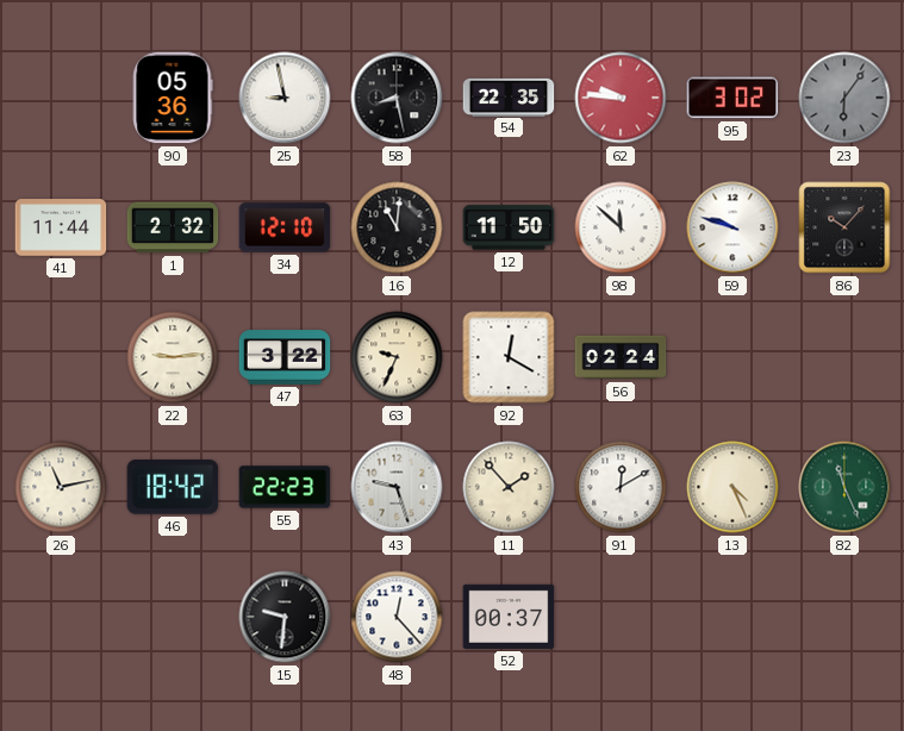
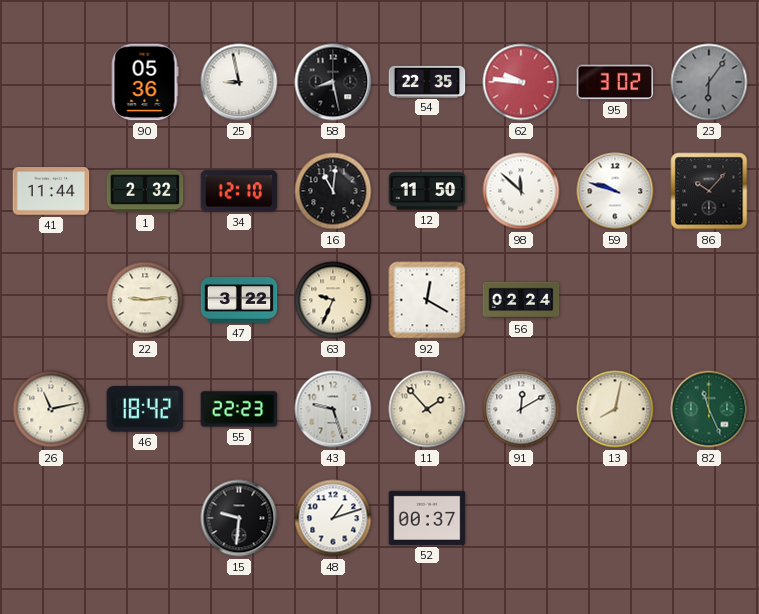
13: 4:26 -> 8:02 (615, 409)
48: 12:23 -> 1:12 (333, 518)
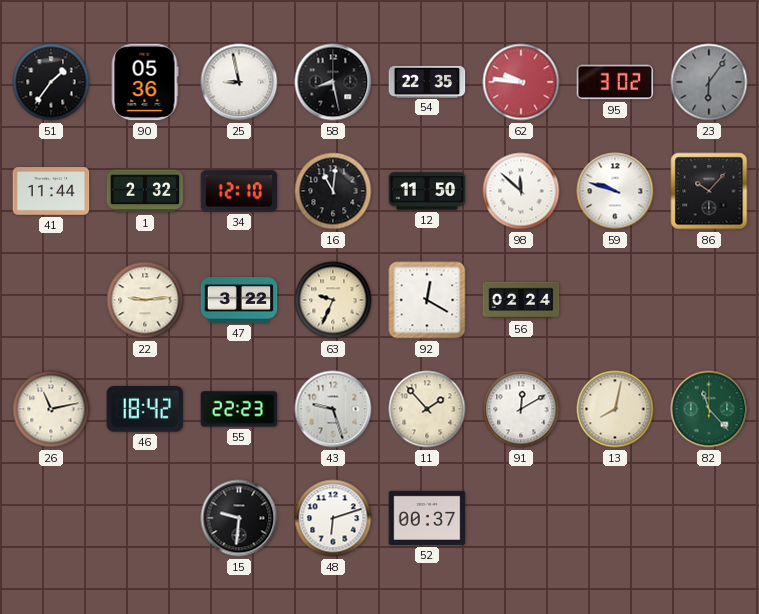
51: none -> 1:36 (51, 82)
82: 11:26 -> 11:23 (709, 409)
48: 1:12 -> 6:12 (333, 518)
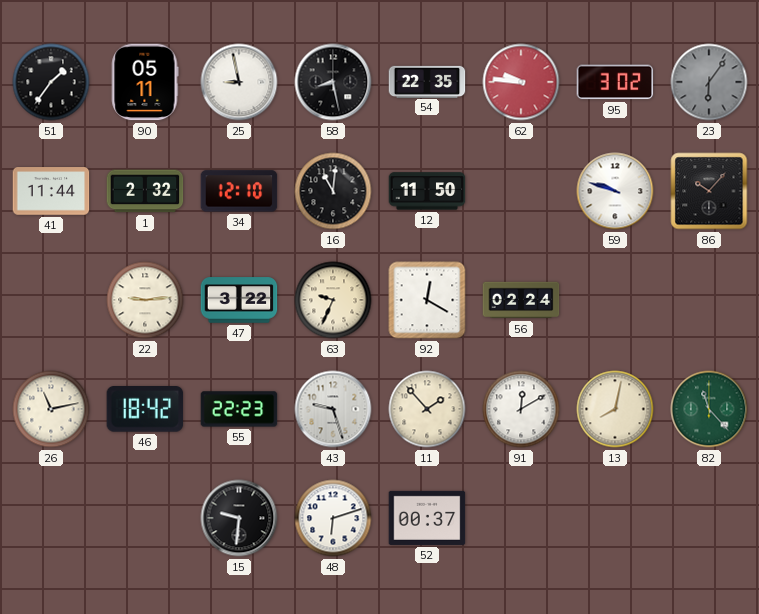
90: 05:36 -> 05:11 (145, 82)
98: 11:52 -> none (521, 191)
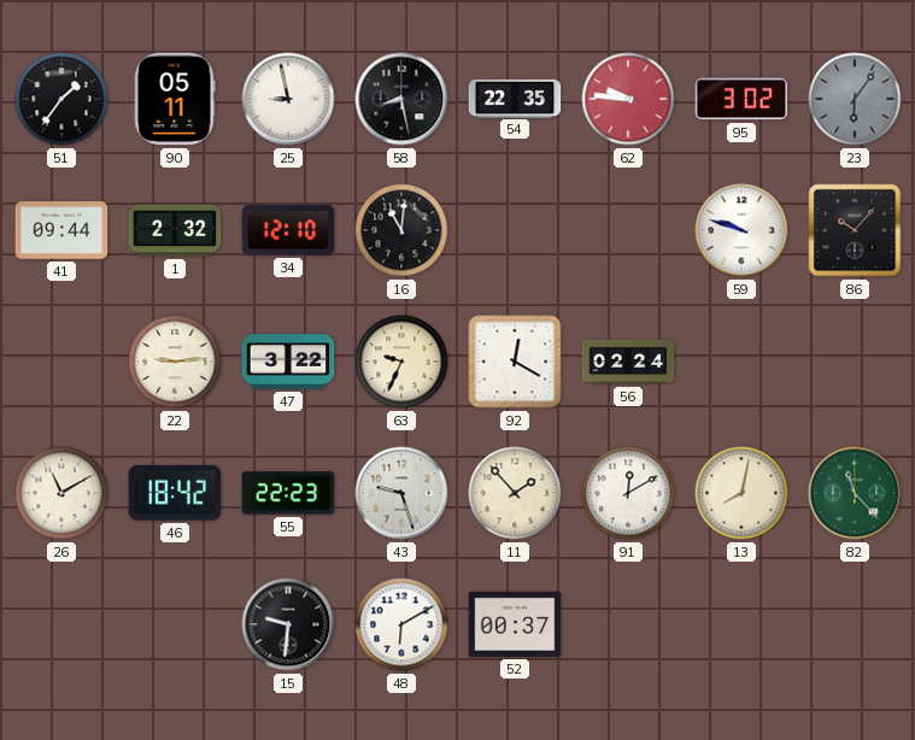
41: 11:44 -> 09:44 (61, 230)
12: 11:50 -> none (427, 191)
26: 11:13 -> 11:10 (61, 493)
48: 6:12 -> 6:10 (401, 624)
